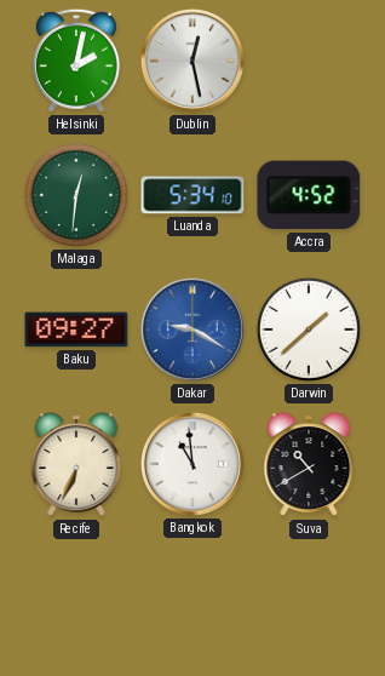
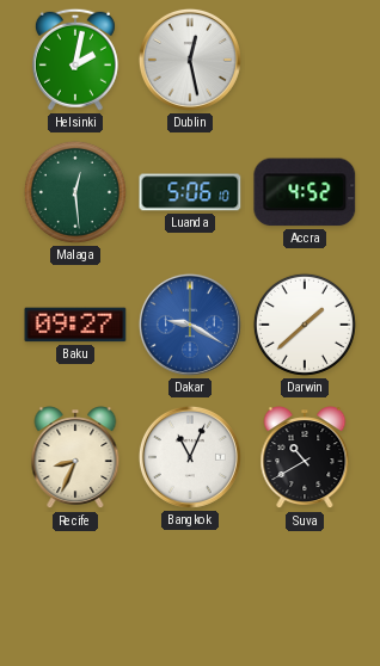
Malaga: 12:31 -> 12:29 (75, 192)
Luanda: 5:34 -> 5:06 (190, 192)
Recife: 6:34 -> 8:34 (75, 458)
Bangkok: 10:59 -> 11:04 (190, 457)
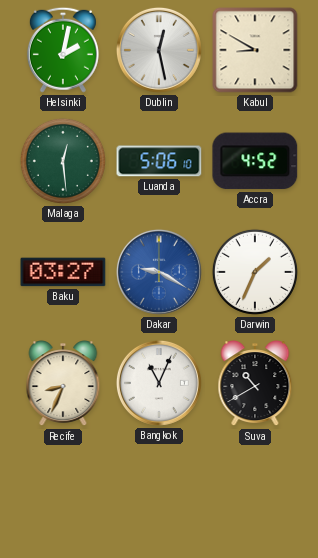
Kabul: none -> 8:50 (255, 50)
Baku: 09:27 -> 03:27 (63, 272)
Darwin: 1:38 -> 1:34 (255, 272)
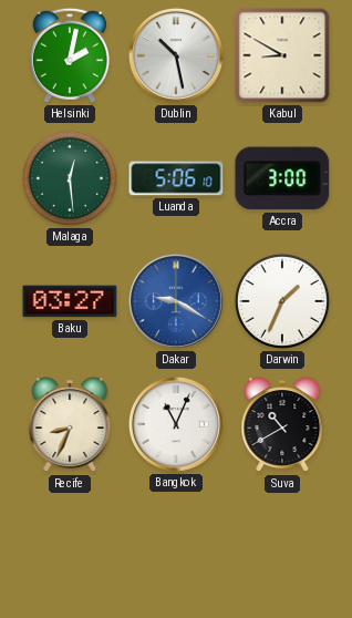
Dublin: 12:28 -> 10:28 (176, 55)
Accra: 4:52 -> 3:00 (282, 178)
